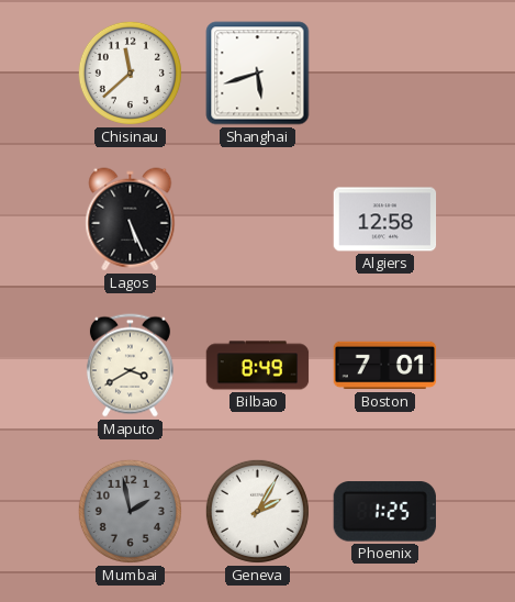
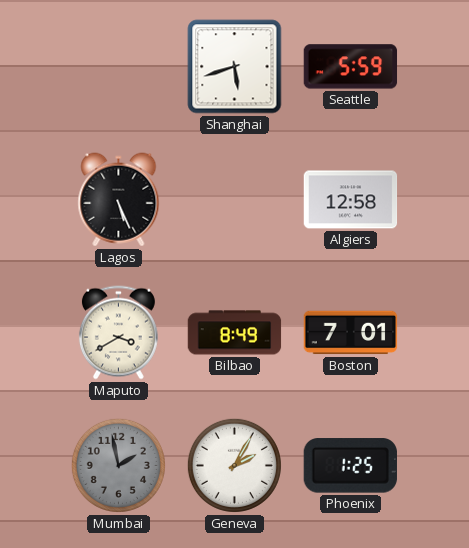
Chisinau: 11:38 -> none (130, 73)
Seattle: none -> 5:59 (351, 67)
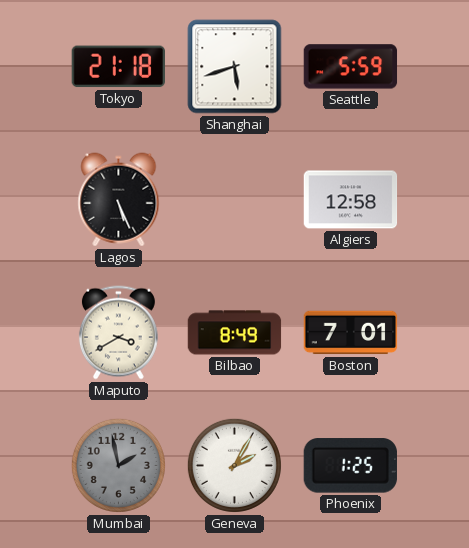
Tokyo: none -> 21:18 (118, 67)
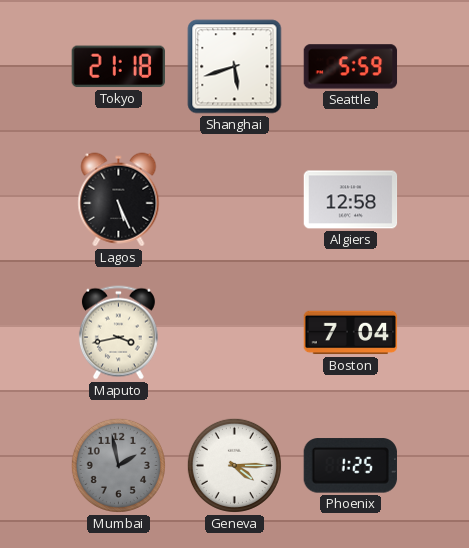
Maputo: 3:40 -> 3:43 (118, 333)
Bilbao: 8:49 -> none (235, 333)
Boston: 7:01 -> 7:04 (351, 333)
Geneva: 2:05 -> 4:15 (234, 465)
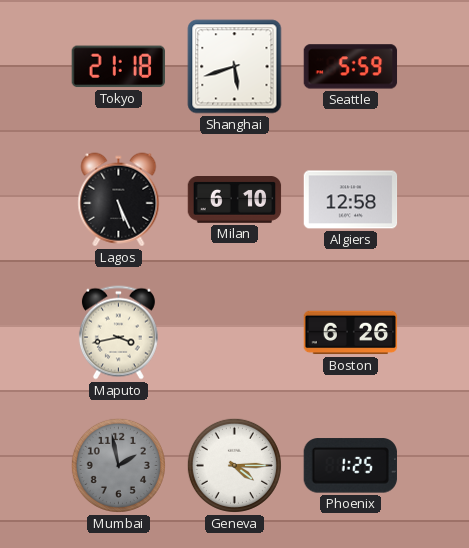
Milan: none -> 6:10 (235, 200)
Boston: 7:04 -> 6:26 (351, 333)
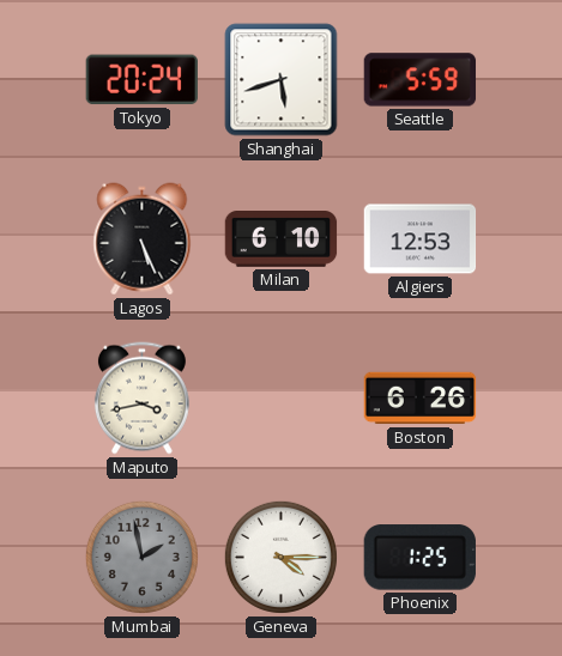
Tokyo: 21:18 -> 20:24 (141, 80)
Algiers: 12:58 -> 12:53 (421, 239)
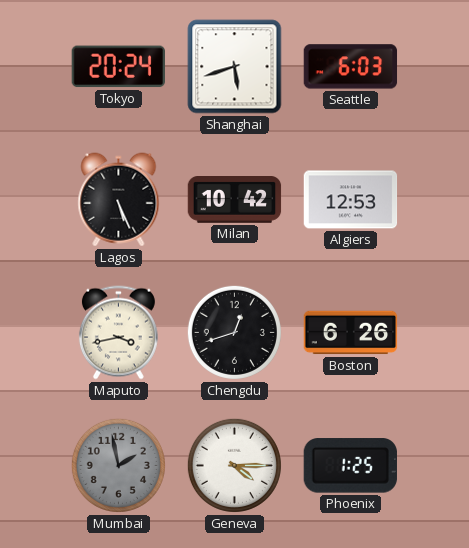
Seattle: 5:59 -> 6:03 (351, 67)
Milan: 6:10 -> 10:42 (235, 200)
Chengdu: none -> 12:42 (234, 332)
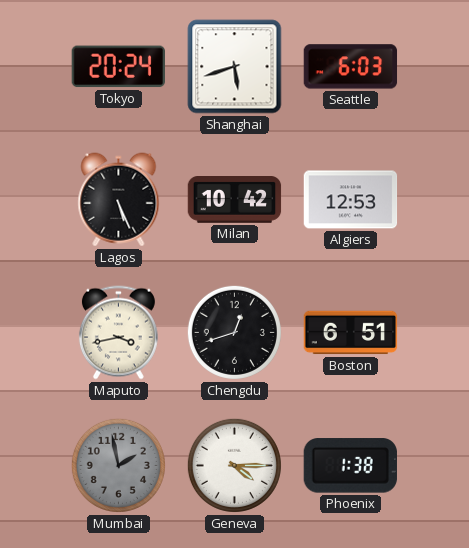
Boston: 6:26 -> 6:51 (351, 333)
Phoenix: 1:25 -> 1:38 (350, 466)
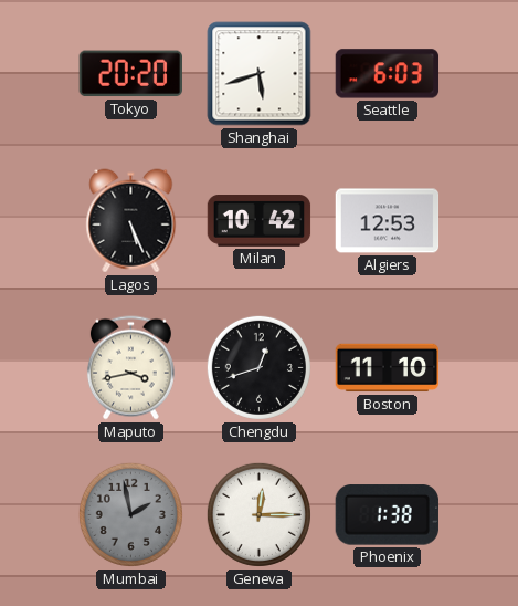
Tokyo: 20:24 -> 20:20 (130, 74)
Boston: 6:51 -> 11:10 (388, 368)
Geneva: 4:15 -> 12:15 (258, 514)
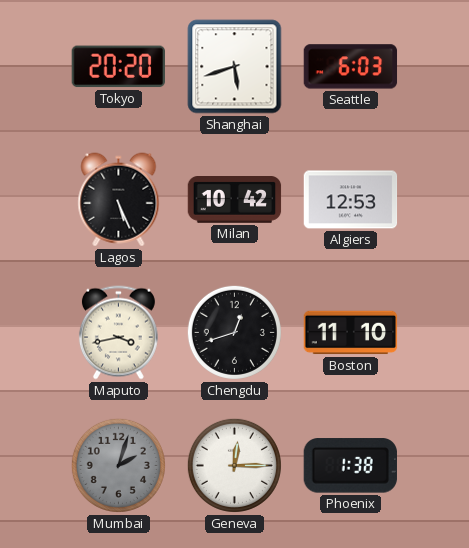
Mumbai: 1:58 -> 2:03 (118, 465)
